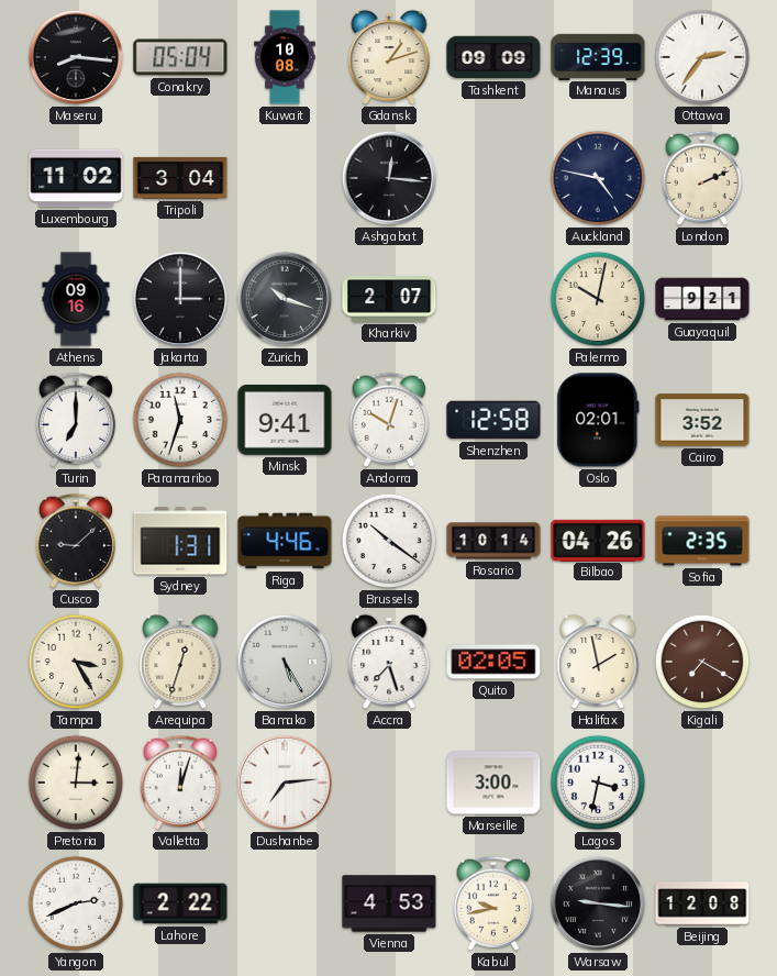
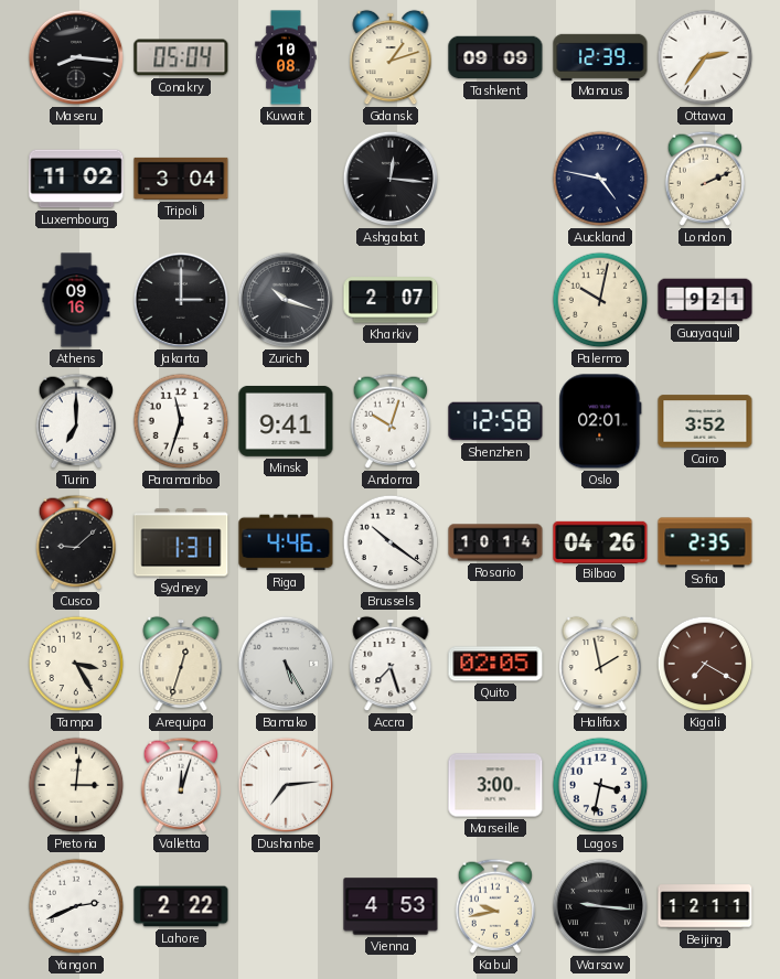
Beijing: 12:08 -> 12:11 (705, 906)
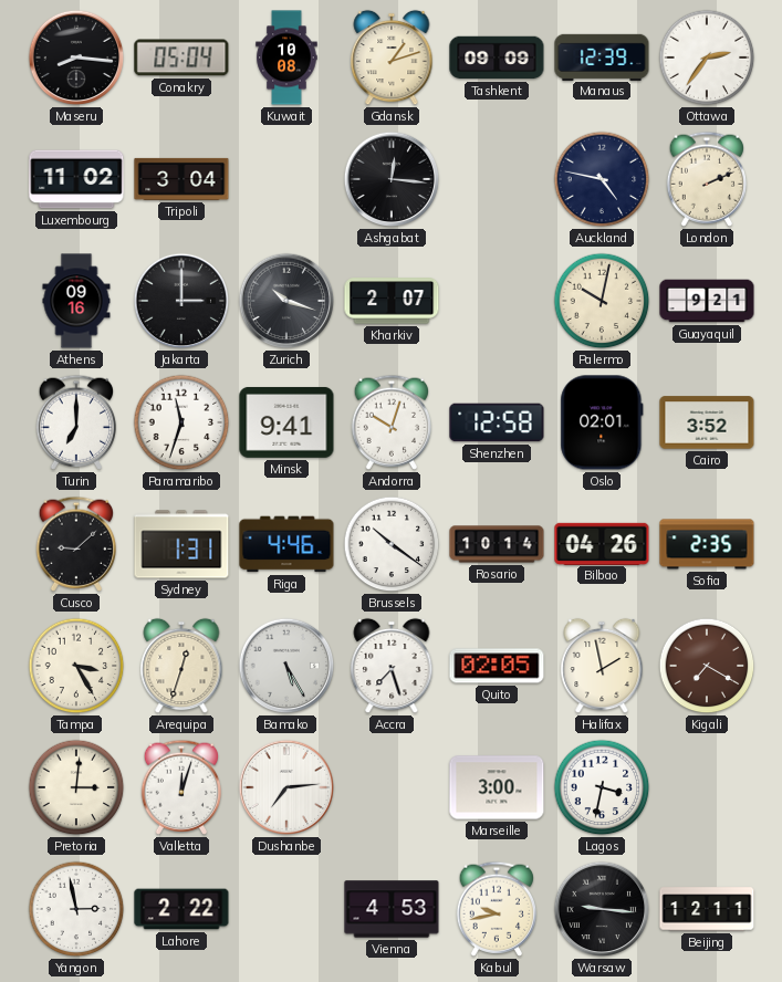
Yangon: 2:41 -> 2:58 (76, 909)
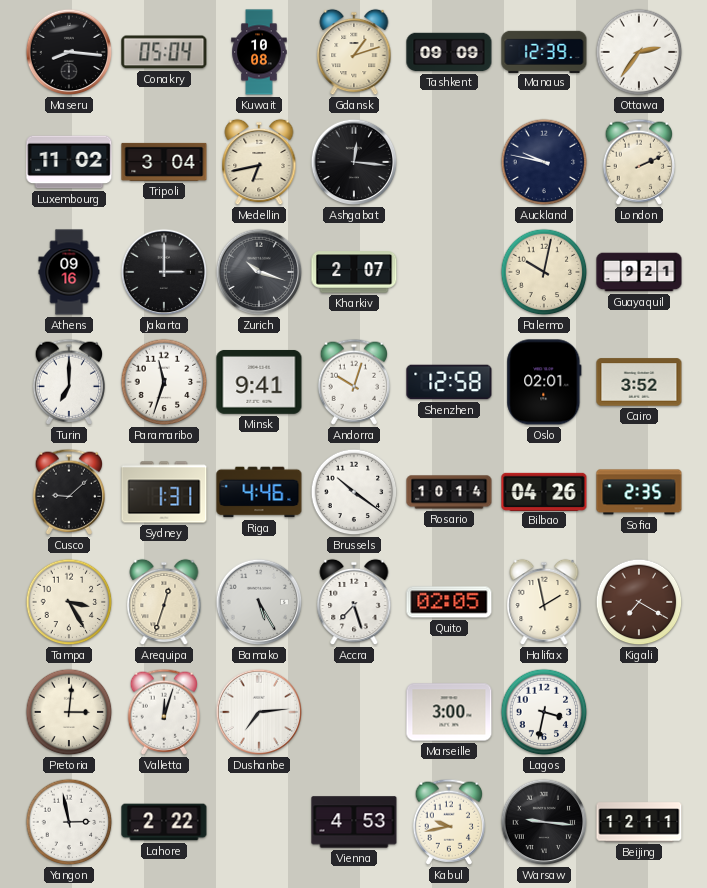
Medellin: none -> 6:43 (259, 162)
Auckland: 4:47 -> 9:47 (544, 162)
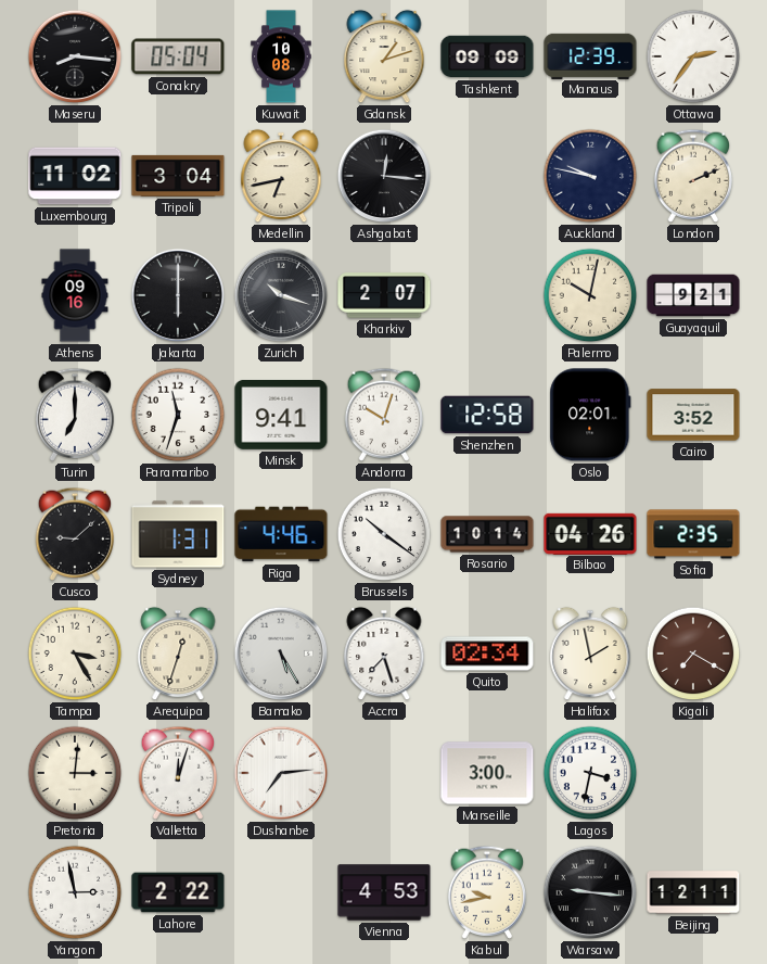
Jakarta: 3:00 -> 6:00 (178, 295)
Quito: 02:05 -> 02:34 (487, 654)
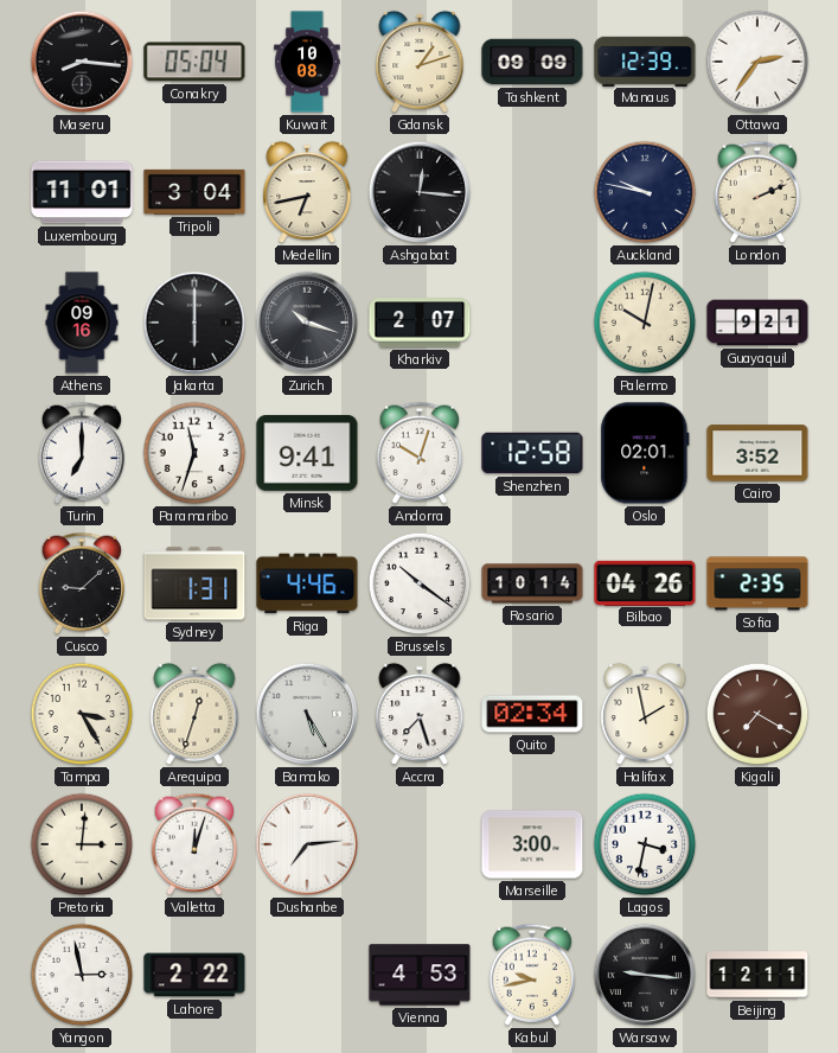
Luxembourg: 11:02 -> 11:01 (82, 192)
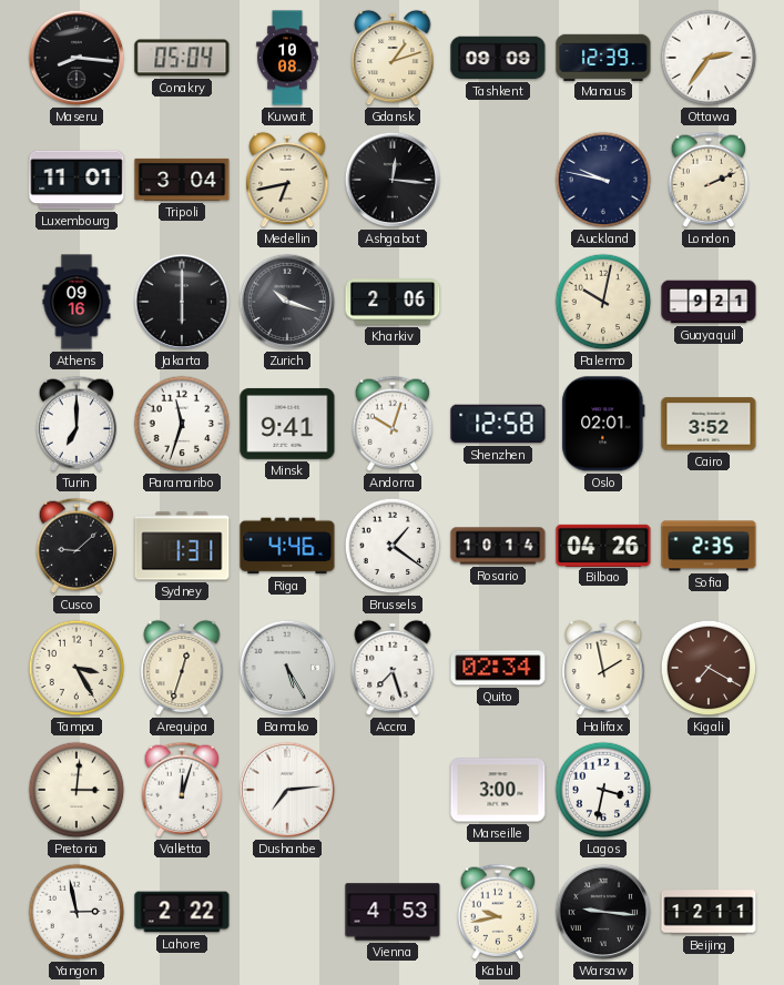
Kharkiv: 2:07 -> 2:06 (393, 302)
Brussels: 10:21 -> 1:21 (393, 546)
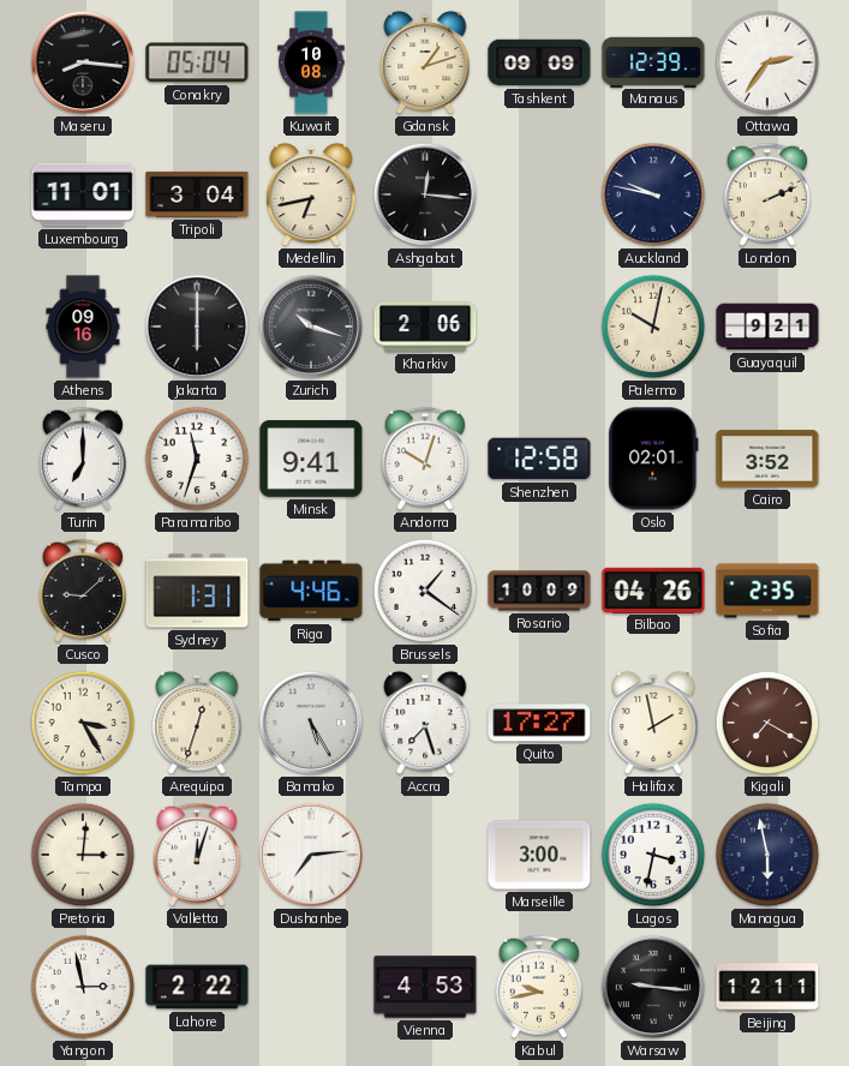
Rosario: 10:14 -> 10:09 (539, 591)
Quito: 02:34 -> 17:27 (539, 723)
Managua: none -> 5:58 (767, 855)
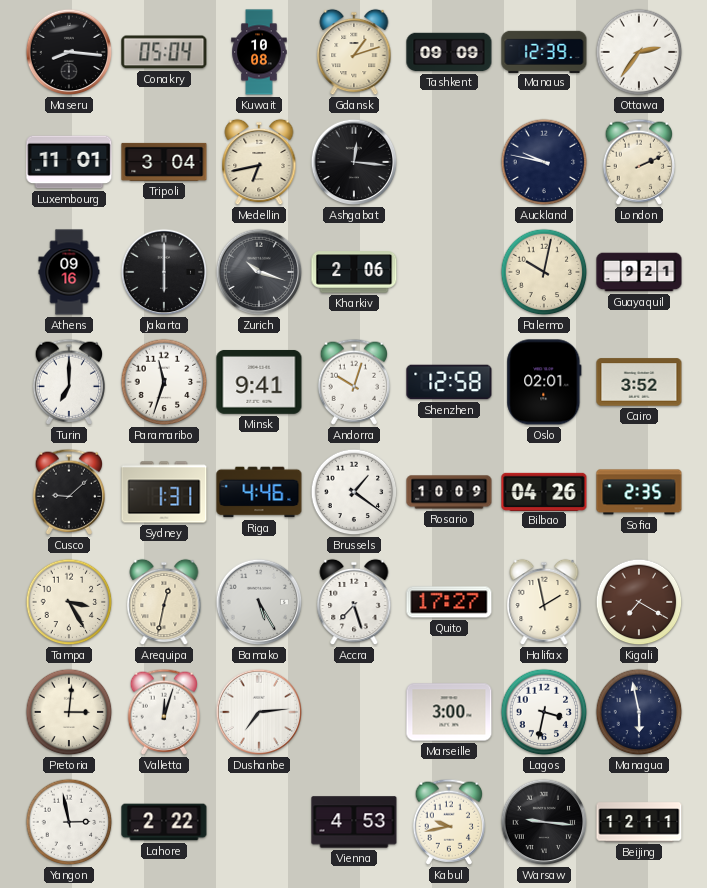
Arequipa: 12:33 -> 12:32 (164, 602)
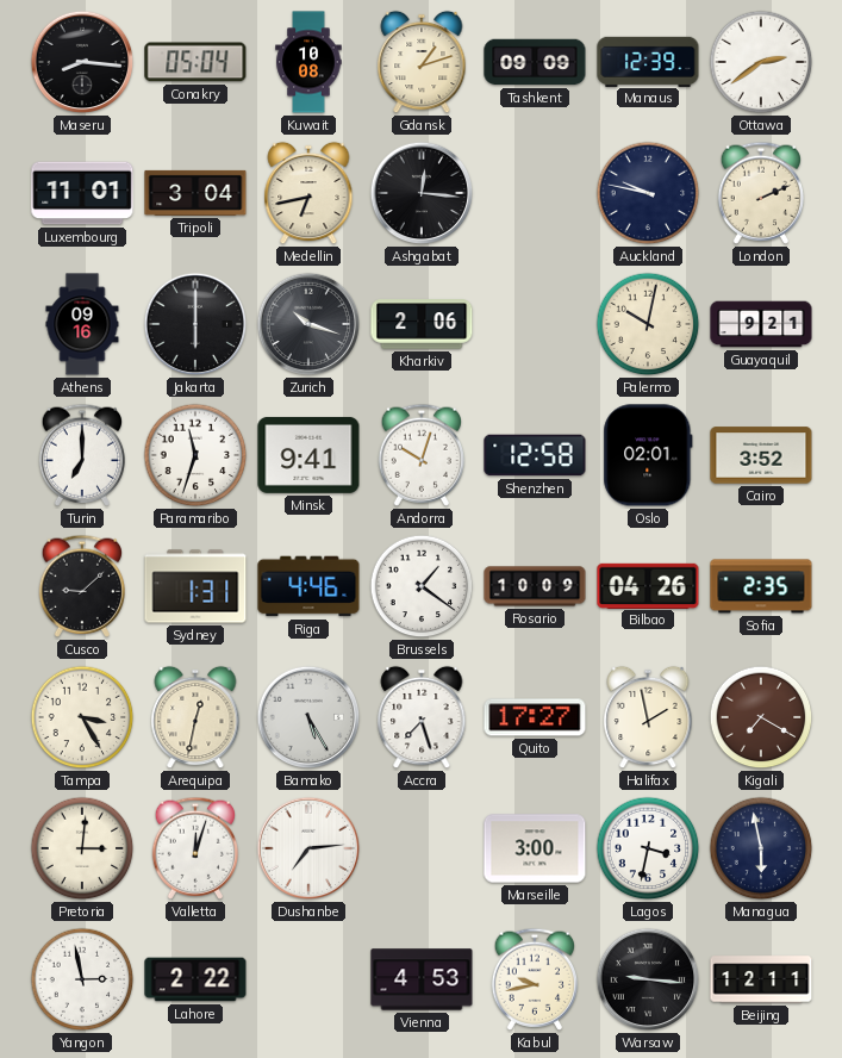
Ottawa: 2:36 -> 2:39 (761, 62)
